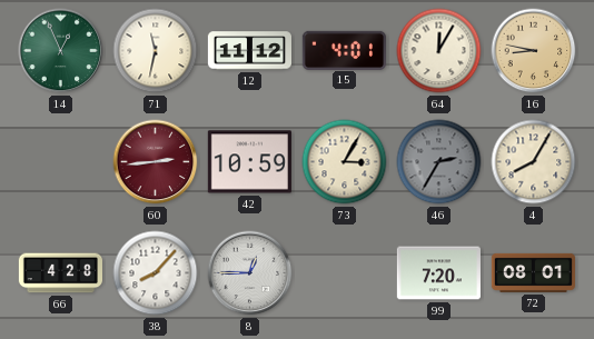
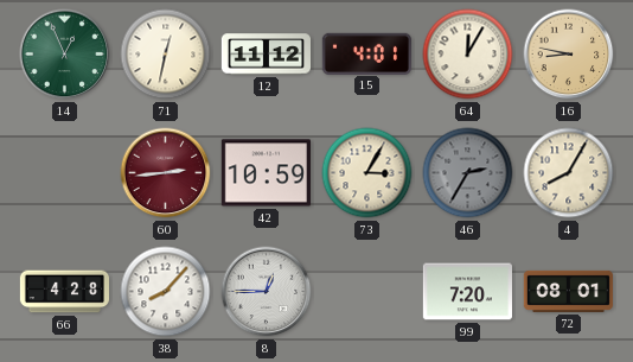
71: 11:32 -> 12:32 (166, 55)
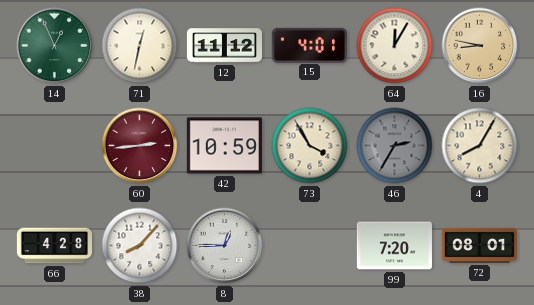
73: 3:05 -> 3:55 (310, 146)
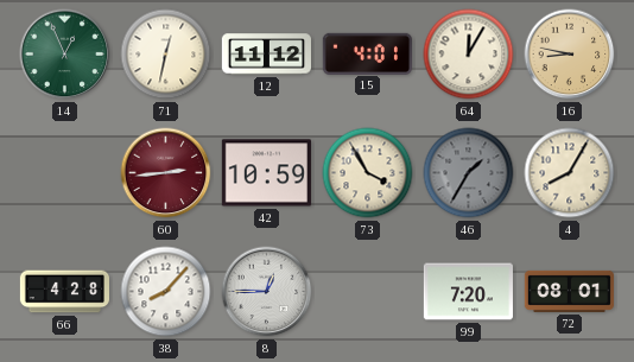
46: 2:35 -> 1:35 (469, 173)
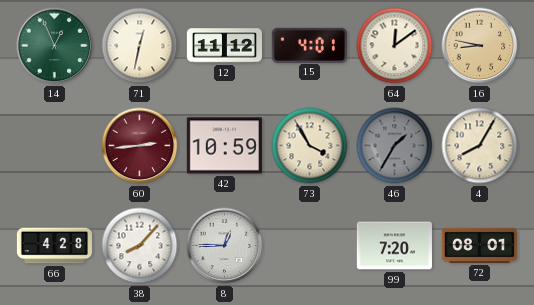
64: 12:05 -> 12:09 (395, 46)
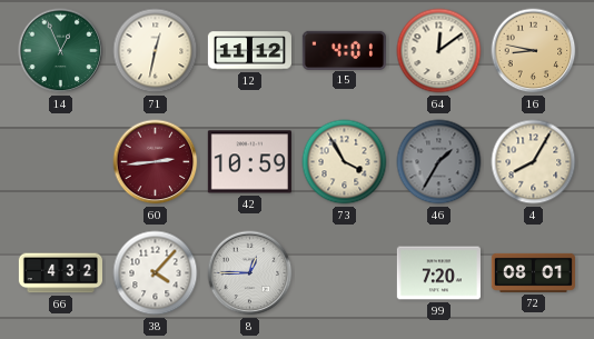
66: 4:28 -> 4:32 (60, 273)
38: 8:07 -> 4:07 (156, 273)
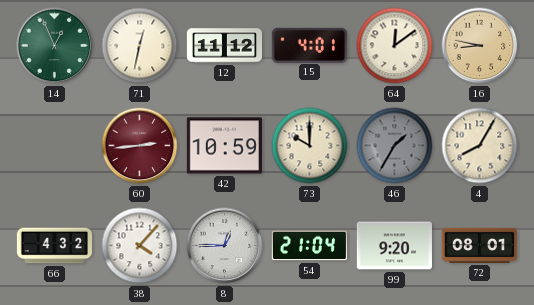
73: 3:55 -> 10:00 (310, 146)
54: none -> 21:04 (309, 246)
99: 7:20 -> 9:20 (394, 246)
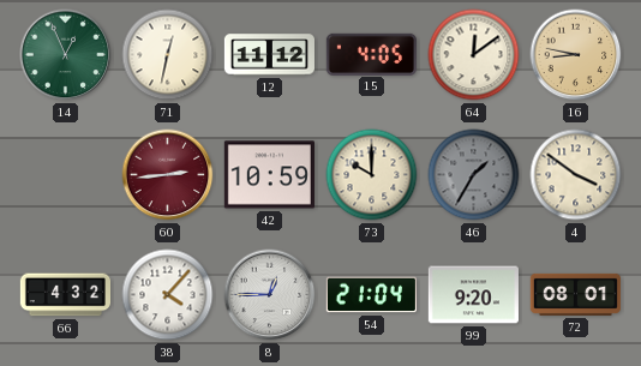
15: 4:01 -> 4:05 (371, 54)
4: 8:05 -> 3:51 (576, 175)
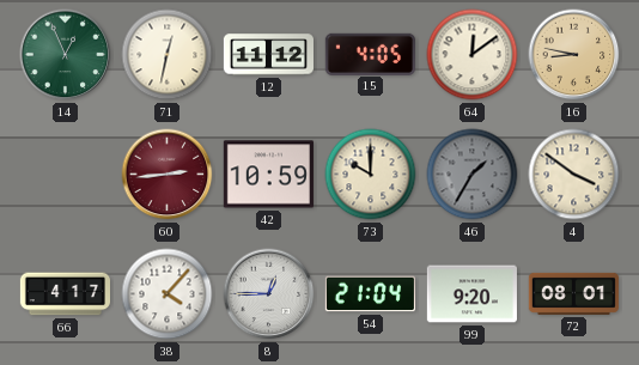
66: 4:32 -> 4:17 (65, 294)
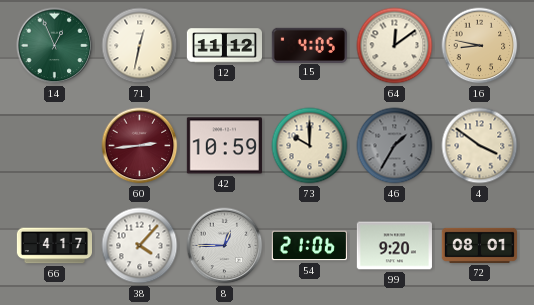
54: 21:04 -> 21:06 (309, 246)
